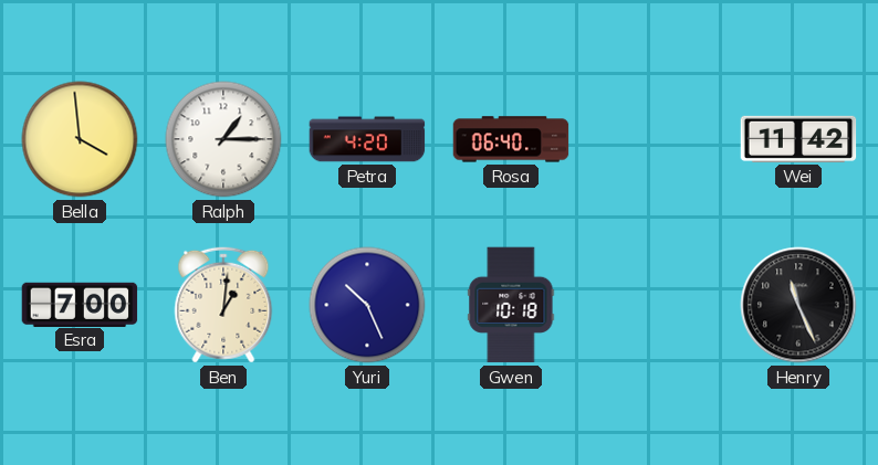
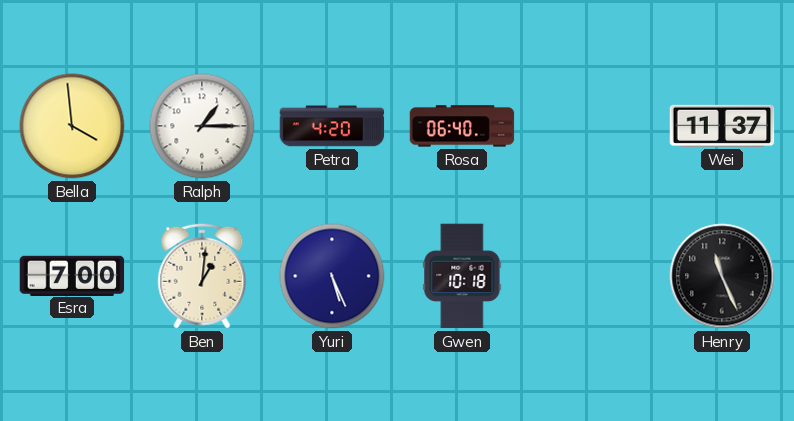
Wei: 11:42 -> 11:37 (722, 126)
Yuri: 10:26 -> 5:26 (332, 276)
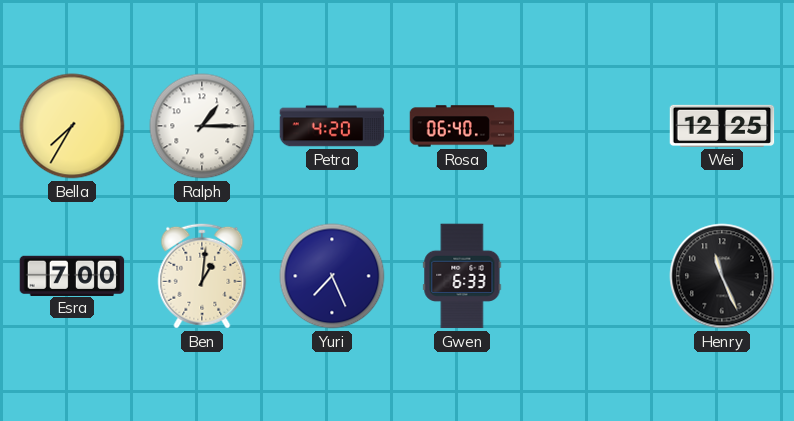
Bella: 3:59 -> 7:35 (72, 126)
Wei: 11:37 -> 12:25 (722, 126)
Yuri: 5:26 -> 7:26 (332, 276)
Gwen: 10:18 -> 6:33 (462, 276)
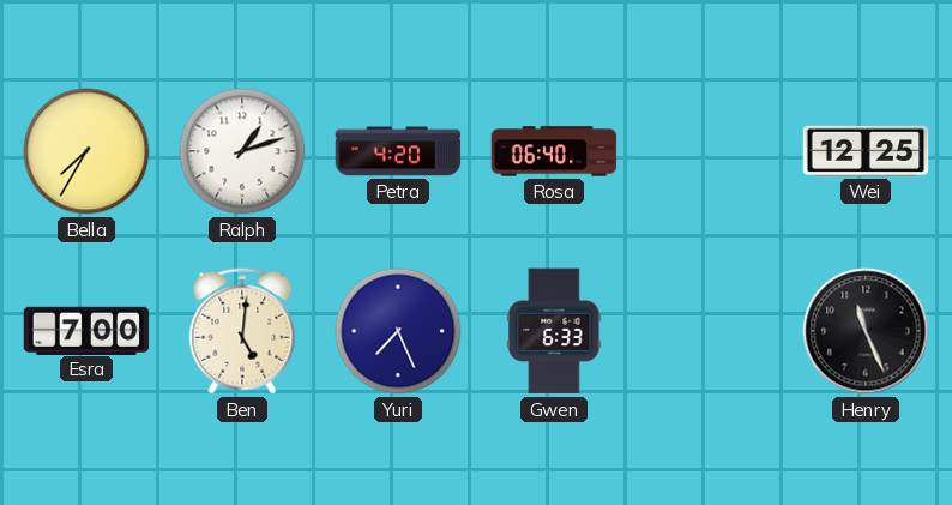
Ralph: 1:15 -> 1:12 (242, 151)
Ben: 1:01 -> 5:01 (242, 331)
